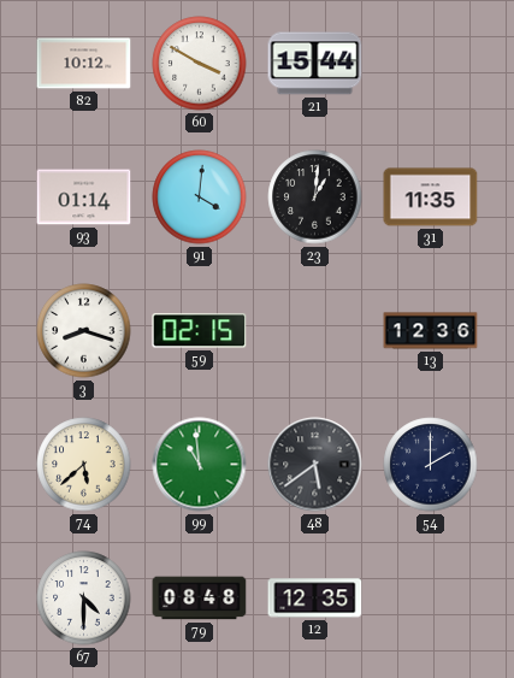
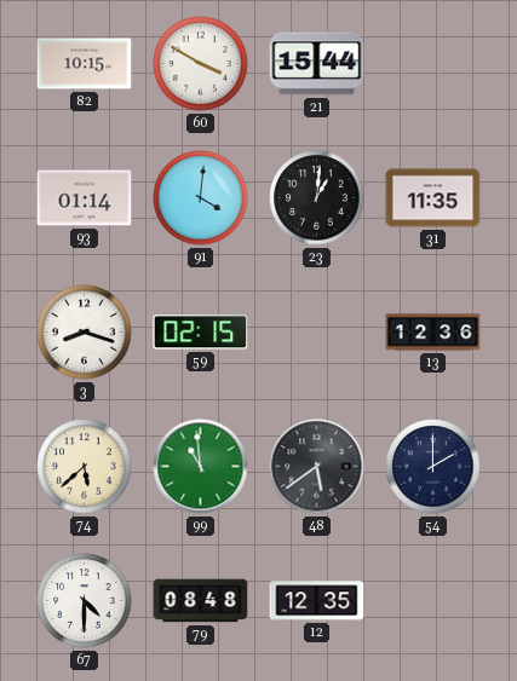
82: 10:12 -> 10:15 (85, 64)
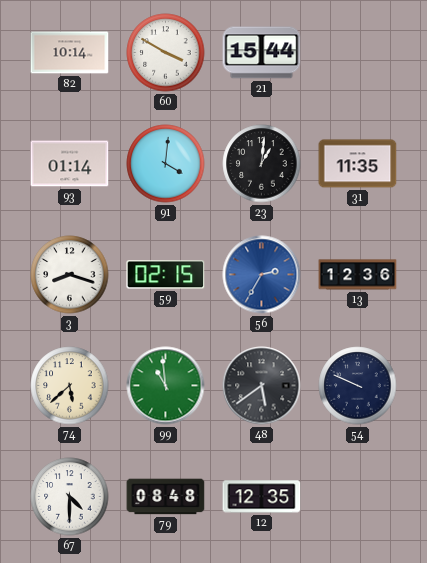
82: 10:15 -> 10:14 (70, 53)
56: none -> 2:35 (262, 275)
54: 2:00 -> 9:49 (358, 386)
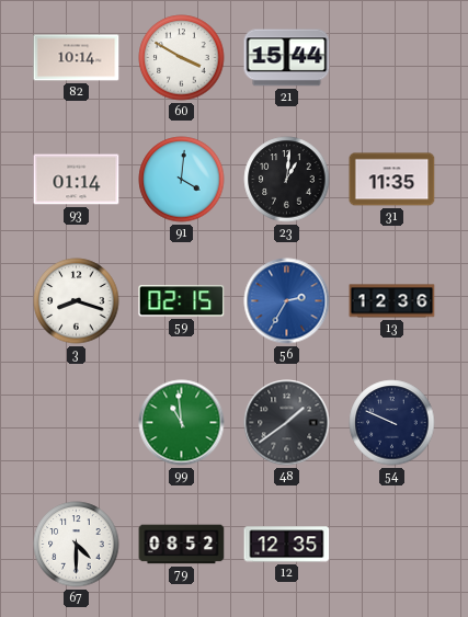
74: 5:38 -> none (70, 386)
48: 5:39 -> 1:39 (287, 423)
79: 08:48 -> 08:52 (182, 545)
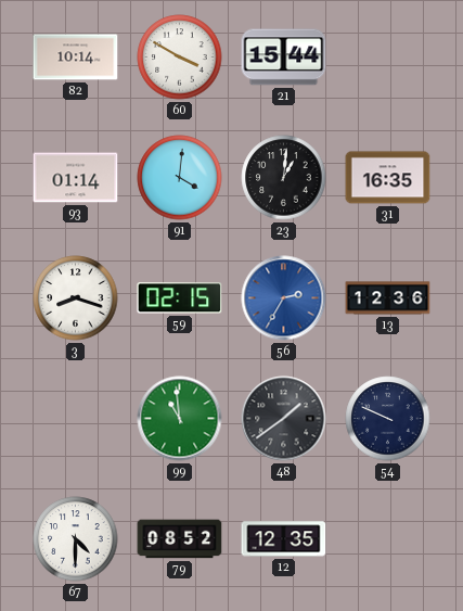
31: 11:35 -> 16:35 (388, 178)
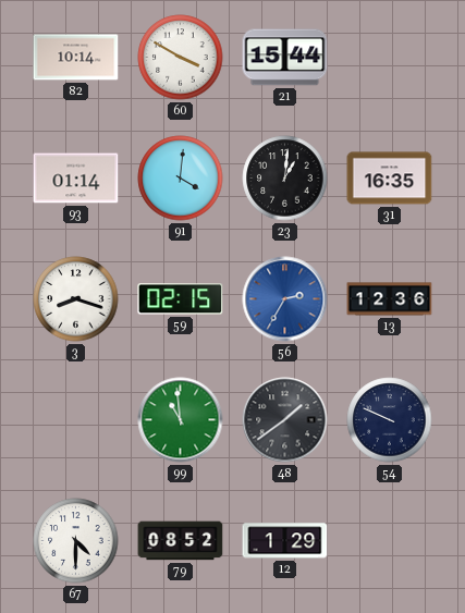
12: 12:35 -> 1:29 (285, 541)
